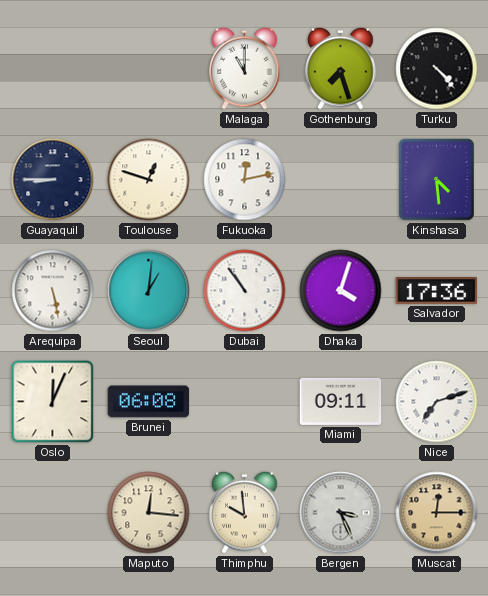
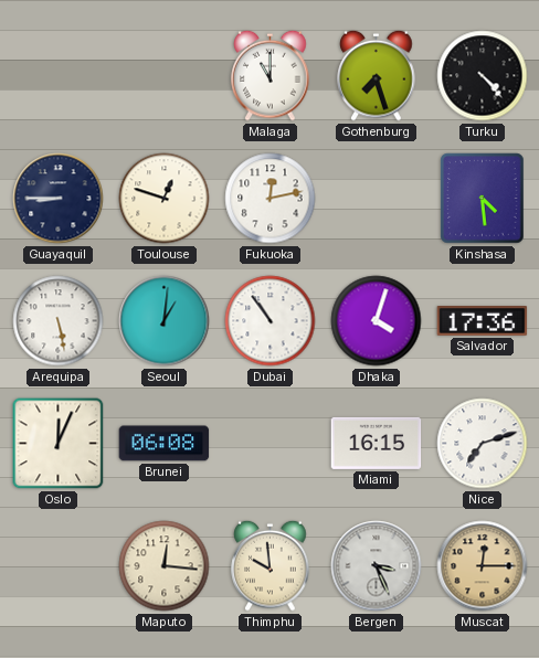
Miami: 09:11 -> 16:15 (377, 443)
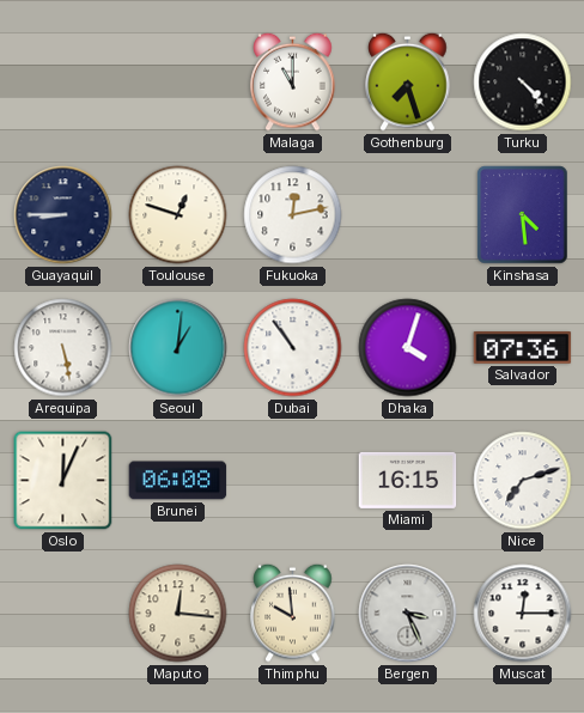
Salvador: 17:36 -> 07:36 (523, 348)
Muscat dial: champagne -> white (523, 614)
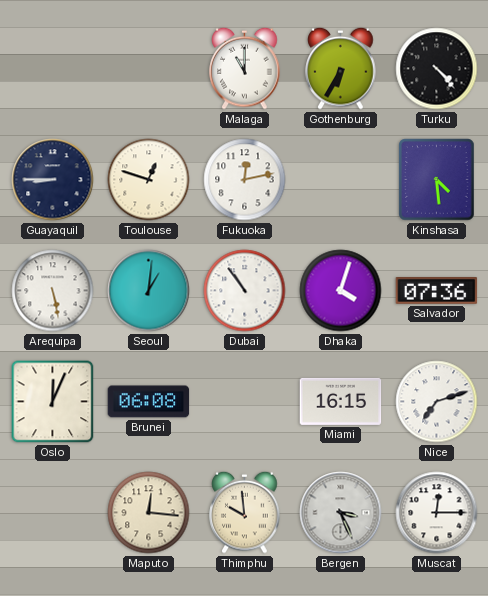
Gothenburg: 7:27 -> 6:35 (341, 68)
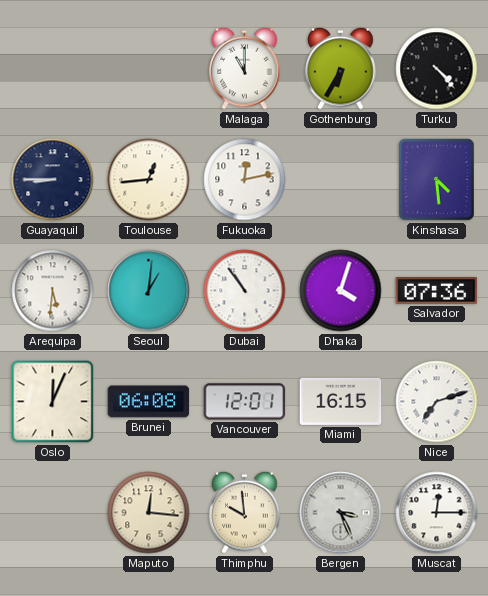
Toulouse: 12:48 -> 12:44 (149, 180)
Arequipa: 5:28 -> 5:31 (53, 291)
Vancouver: none -> 12:01 (245, 402)
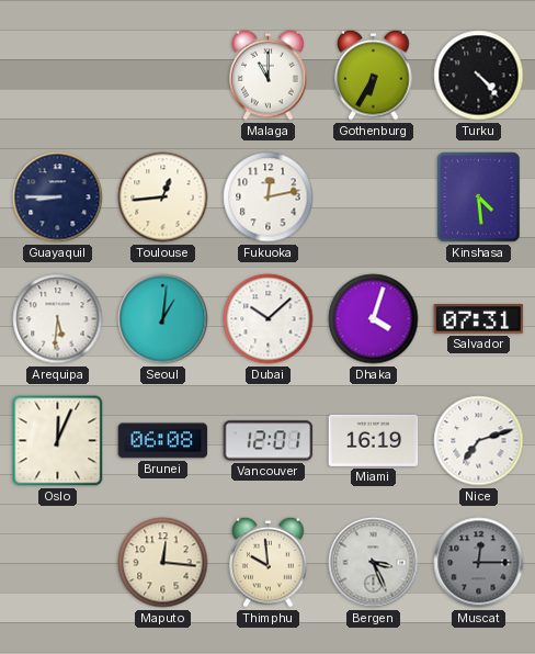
Dubai: 10:54 -> 10:08 (269, 319)
Salvador: 07:36 -> 07:31 (479, 319)
Miami: 16:15 -> 16:19 (374, 440)
Muscat dial: white -> grey (479, 563)
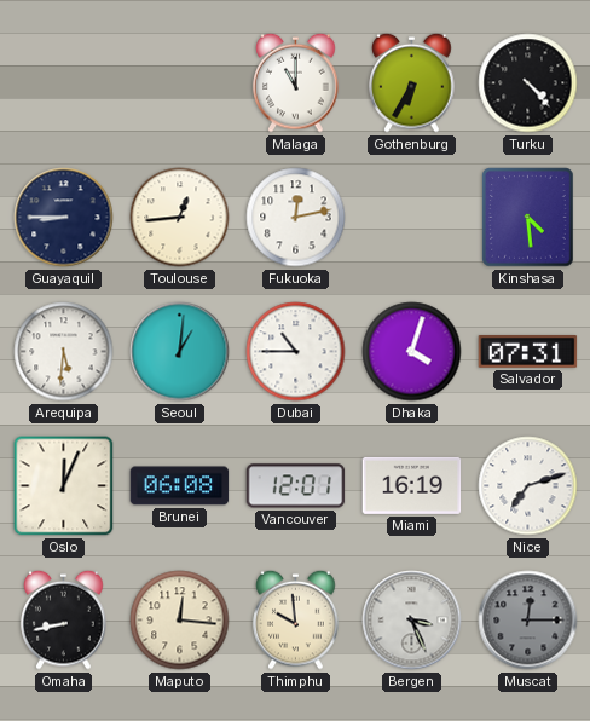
Dubai: 10:08 -> 10:45 (296, 352)
Omaha: none -> 8:43 (64, 619)
